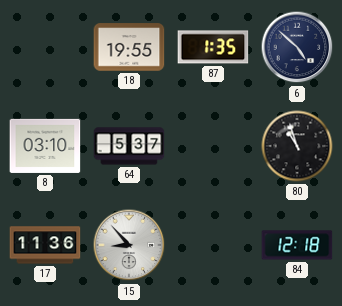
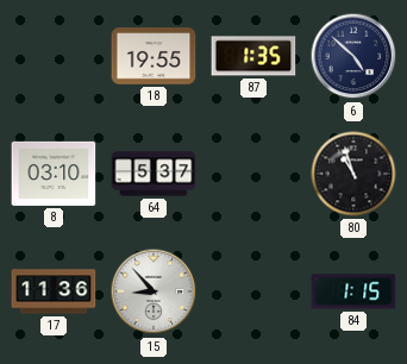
84: 12:18 -> 1:15 (353, 291)
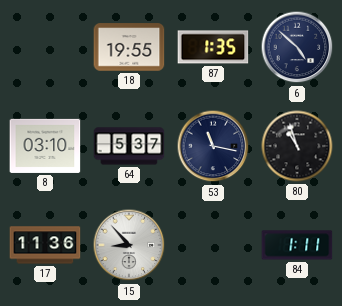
53: none -> 11:17 (213, 146)
84: 1:15 -> 1:11 (297, 245)
